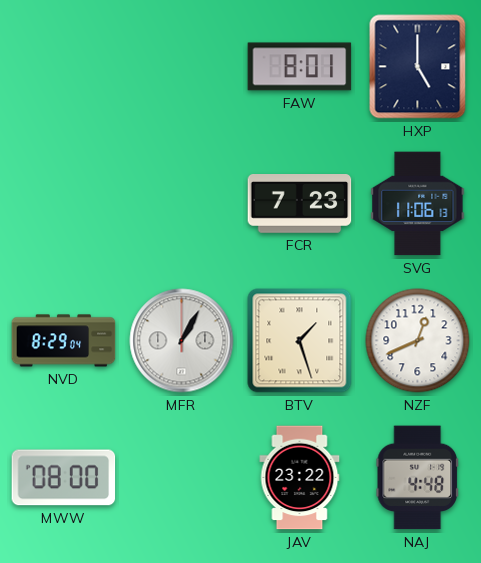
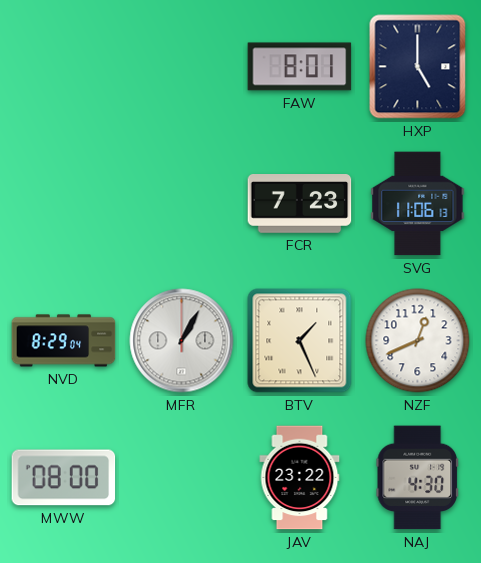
BTV: 1:27 -> 1:26 (300, 341)
NAJ: 4:48 -> 4:30 (417, 478)
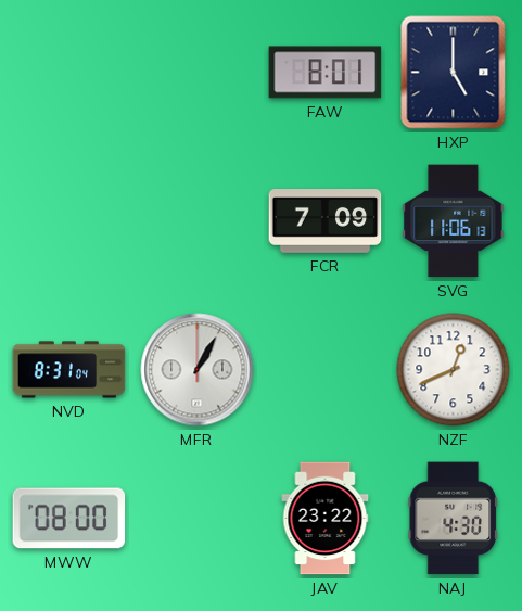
FCR: 7:23 -> 7:09 (326, 221)
NVD: 8:29 -> 8:31 (69, 370)
BTV: 1:26 -> none (300, 341)
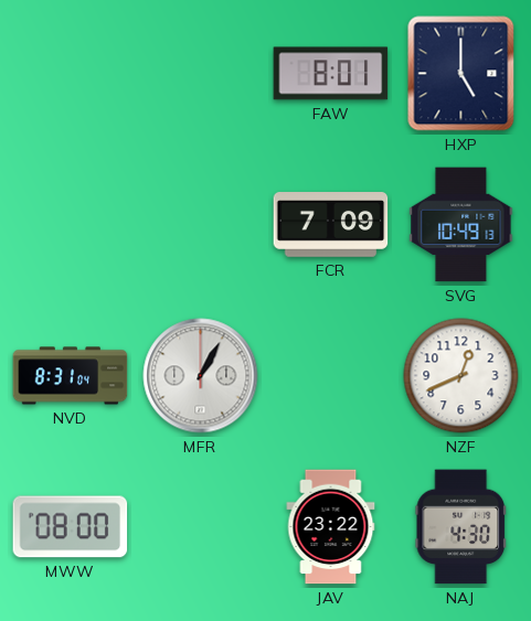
SVG: 11:06 -> 10:49 (461, 225)
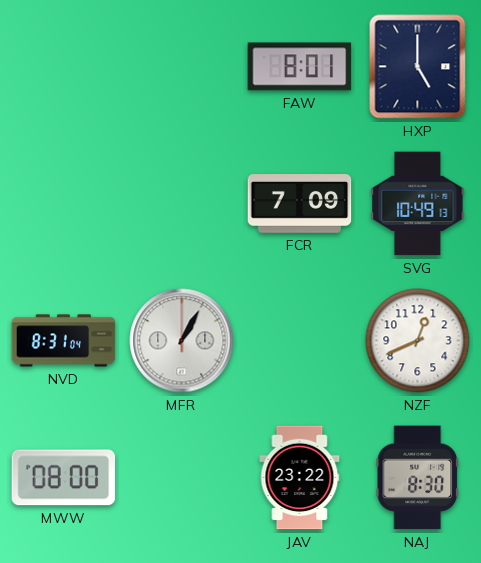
NAJ: 4:30 -> 8:30 (417, 478)
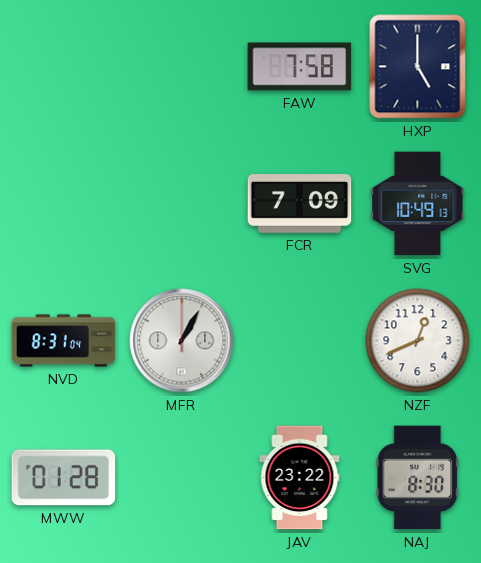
FAW: 8:01 -> 7:58 (300, 67)
MWW: 08:00 -> 01:28 (64, 478)
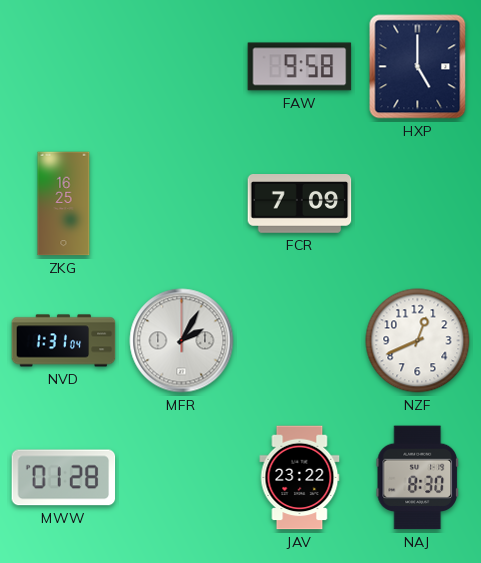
FAW: 7:58 -> 9:58 (300, 67)
ZKG: none -> 16:25 (64, 204)
SVG: 10:49 -> none (418, 204)
NVD: 8:31 -> 1:31 (64, 341)
MFR: 1:05 -> 2:05 (182, 341)
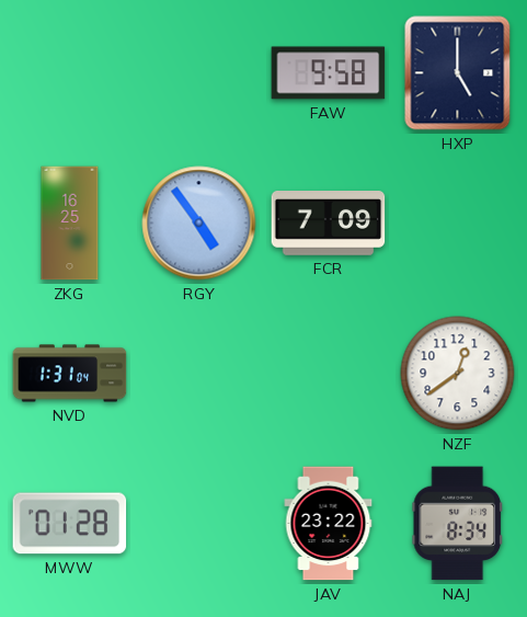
RGY: none -> 4:54 (199, 224)
MFR: 2:05 -> none (182, 341)
NZF: 12:41 -> 12:39 (458, 374)
NAJ: 8:30 -> 8:34 (457, 524)
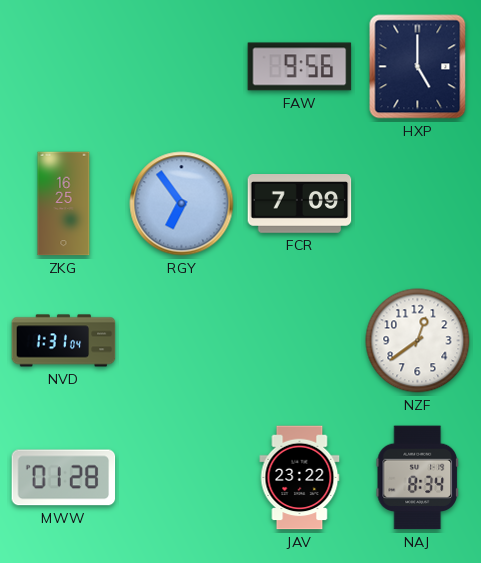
FAW: 9:58 -> 9:56 (300, 67)
RGY: 4:54 -> 6:54 (182, 204)
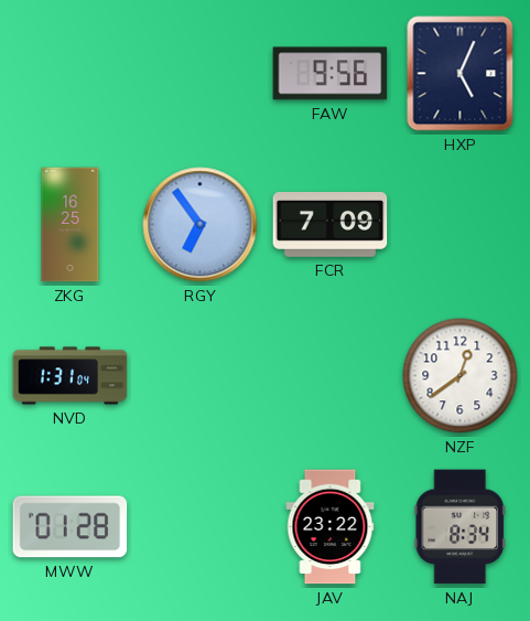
HXP: 5:00 -> 5:04 (461, 74)
